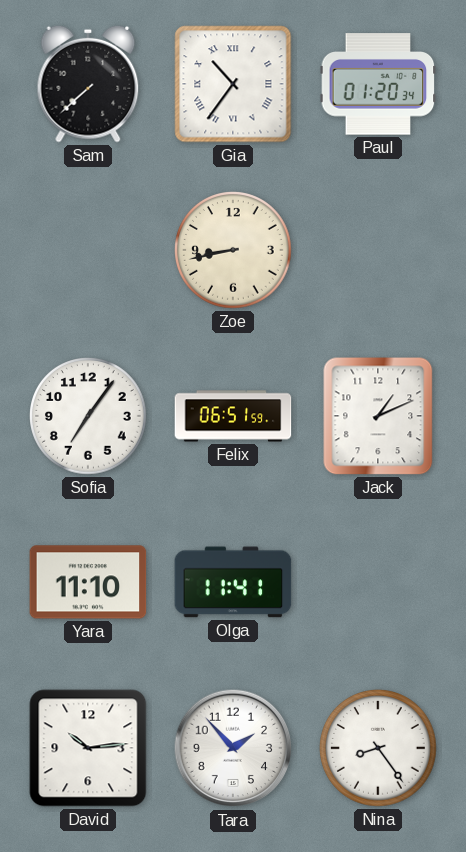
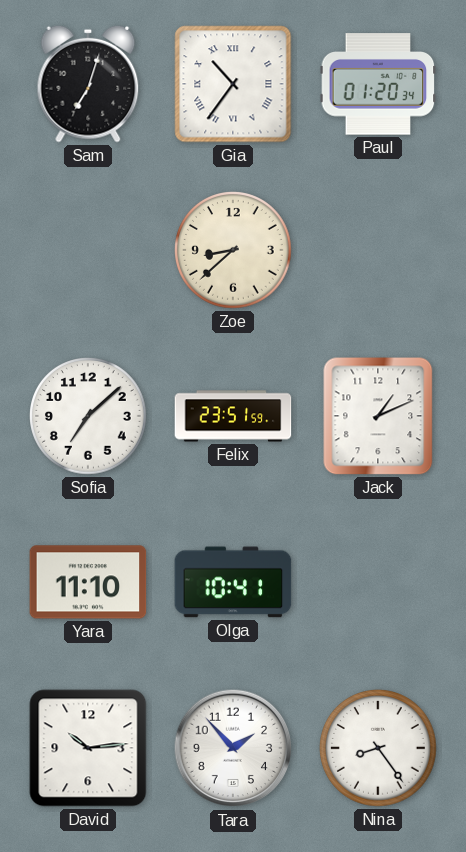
Sam: 7:38 -> 7:03 (88, 84)
Zoe: 8:43 -> 8:38 (234, 251)
Sofia: 7:06 -> 7:08 (89, 417)
Felix: 06:51 -> 23:51 (233, 416)
Olga: 11:41 -> 10:41 (233, 582)
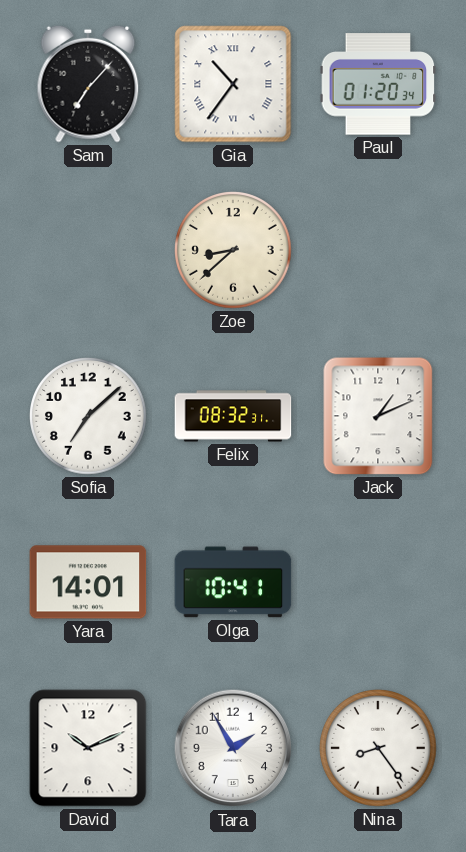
Sam: 7:03 -> 7:07 (88, 84)
Felix: 23:51 -> 08:32 (233, 416)
Yara: 11:10 -> 14:01 (88, 582)
David: 10:14 -> 10:11 (88, 748)
Tara: 1:53 -> 1:55 (233, 748)
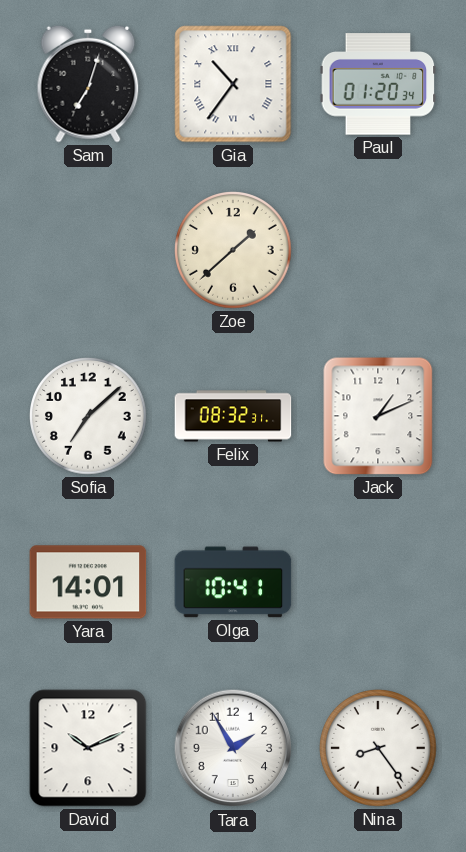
Sam: 7:07 -> 7:03 (88, 84)
Zoe: 8:38 -> 1:38 (234, 251)
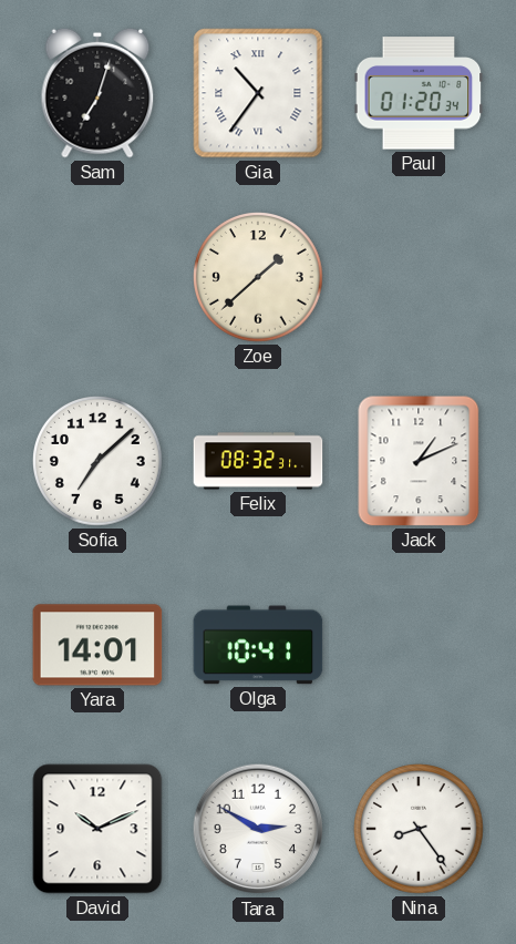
Tara: 1:55 -> 2:50 (258, 829)
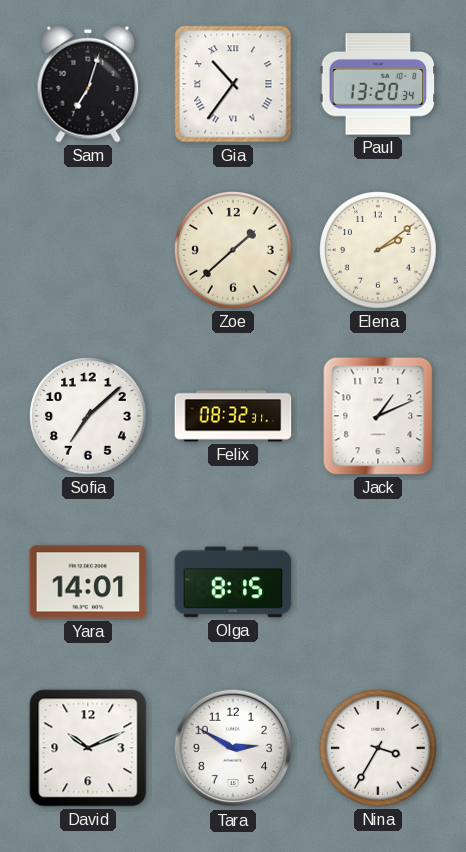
Paul: 01:20 -> 13:20 (378, 84)
Elena: none -> 2:09 (379, 251)
Olga: 10:41 -> 8:15 (233, 582)
Nina: 8:24 -> 3:35 (379, 749)
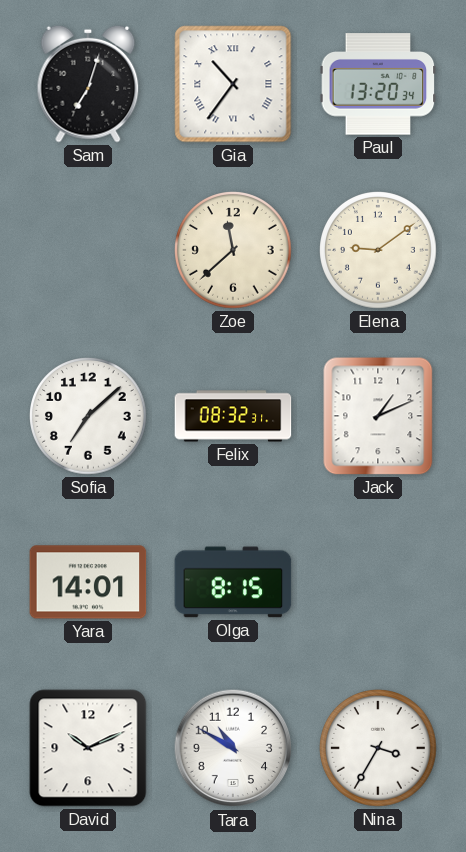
Zoe: 1:38 -> 11:38 (234, 251)
Elena: 2:09 -> 9:09 (379, 251)
Tara: 2:50 -> 10:50 (233, 748)
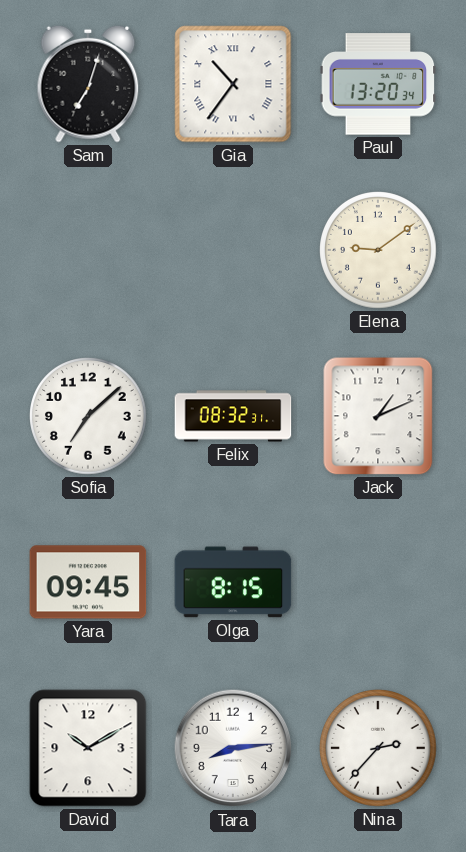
Zoe: 11:38 -> none (234, 251)
Yara: 14:01 -> 09:45 (88, 582)
David: 10:11 -> 10:10 (88, 748)
Tara: 10:50 -> 8:14 (233, 748)
Nina: 3:35 -> 2:37 (379, 749)
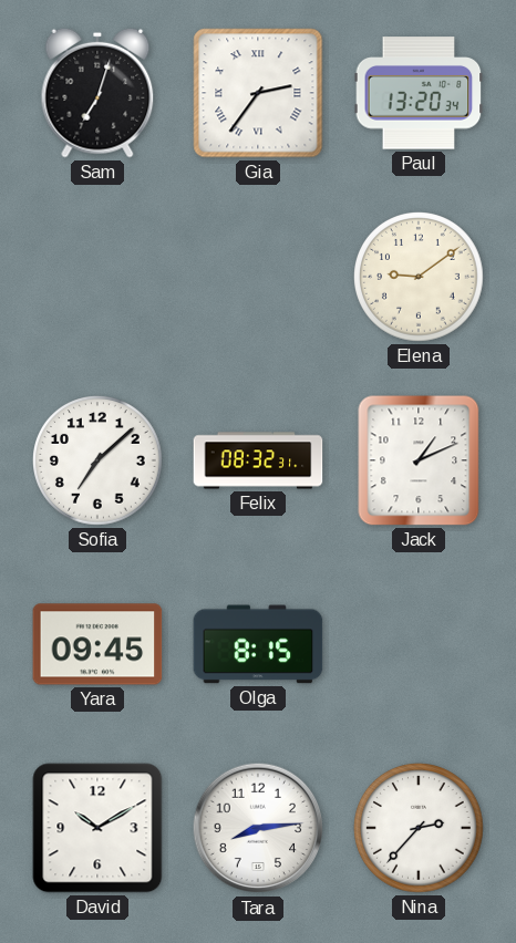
Gia: 10:36 -> 2:36 (258, 93)
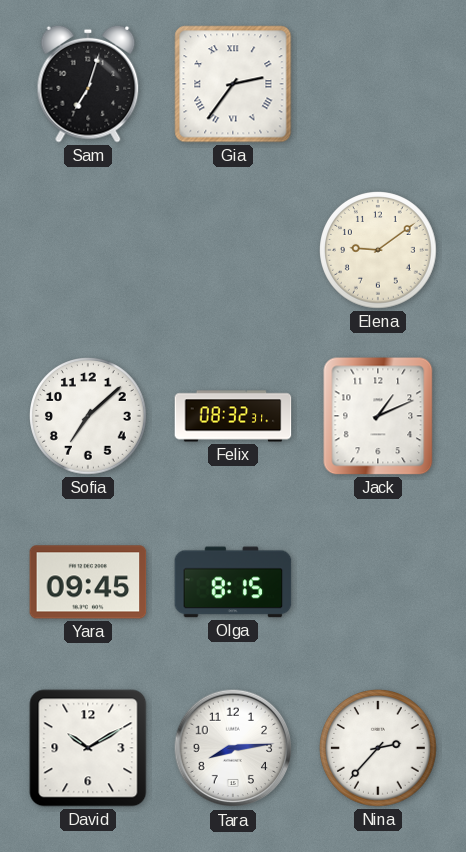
Paul: 13:20 -> none (419, 93)
